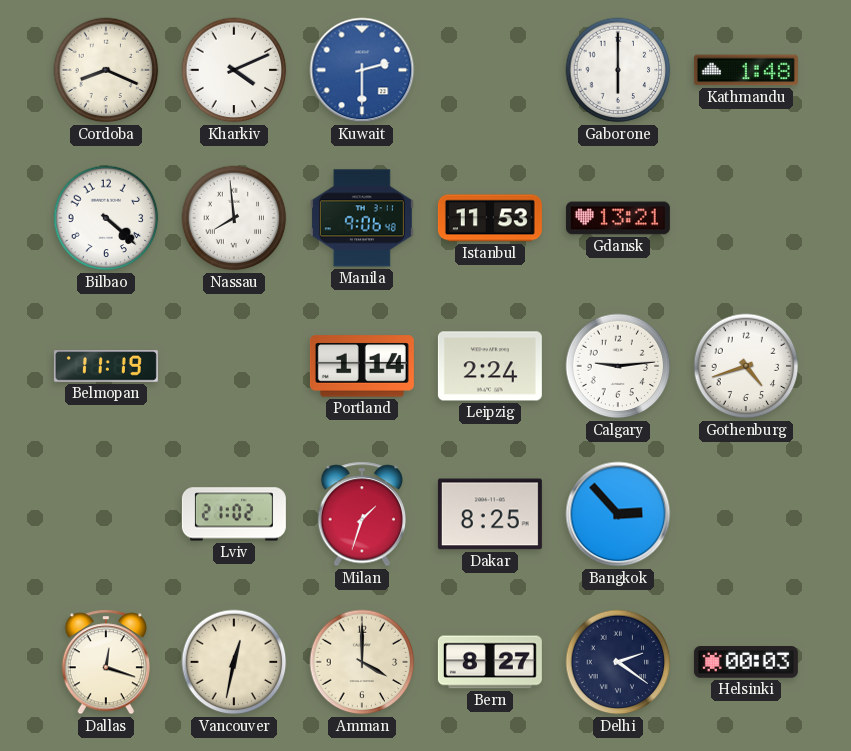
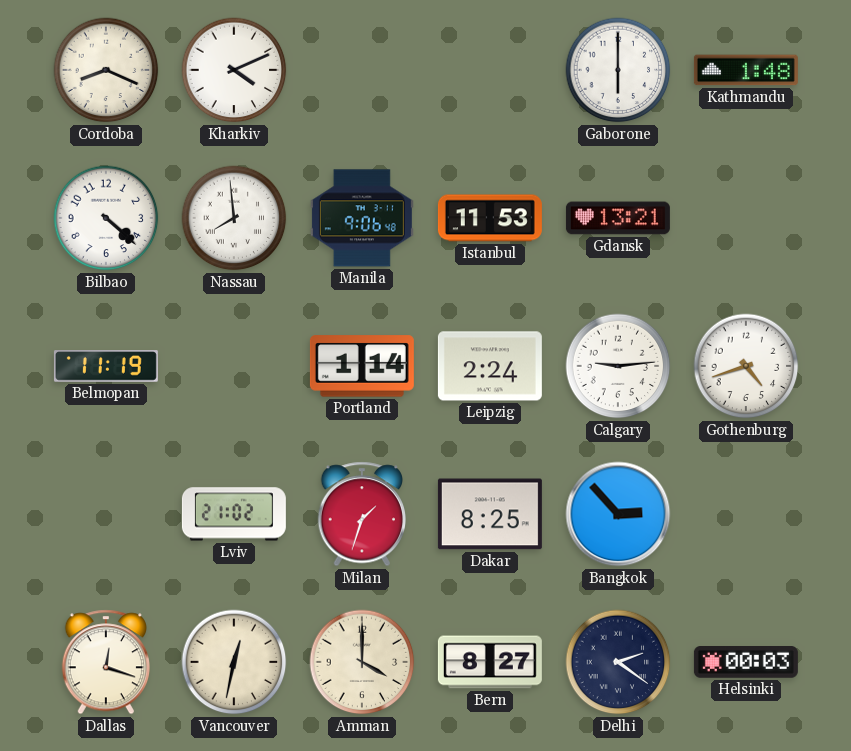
Kuwait: 2:30 -> none (362, 70)
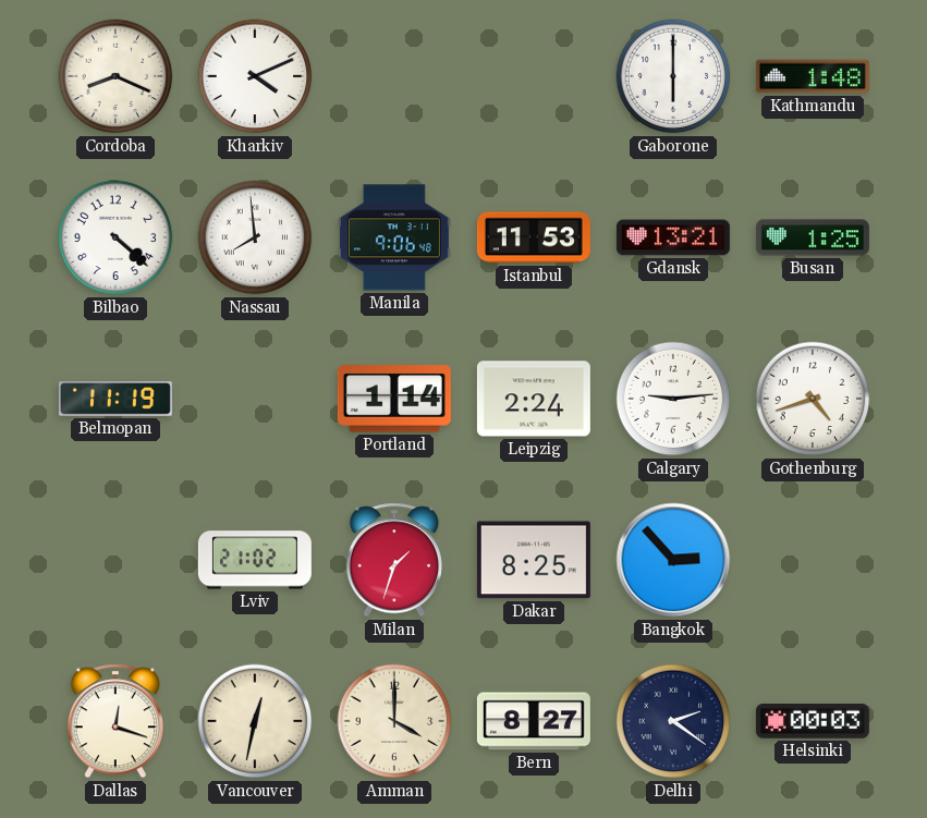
Busan: none -> 1:25 (813, 237)
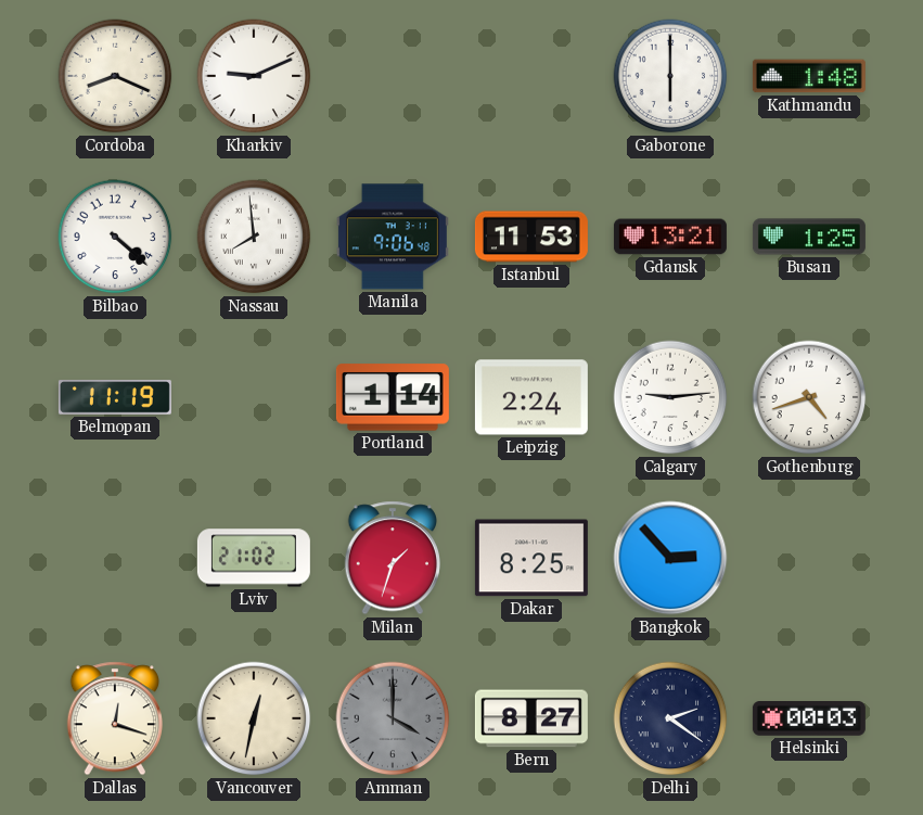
Kharkiv: 4:11 -> 9:11 (254, 76)
Amman dial: cream -> grey (393, 718)
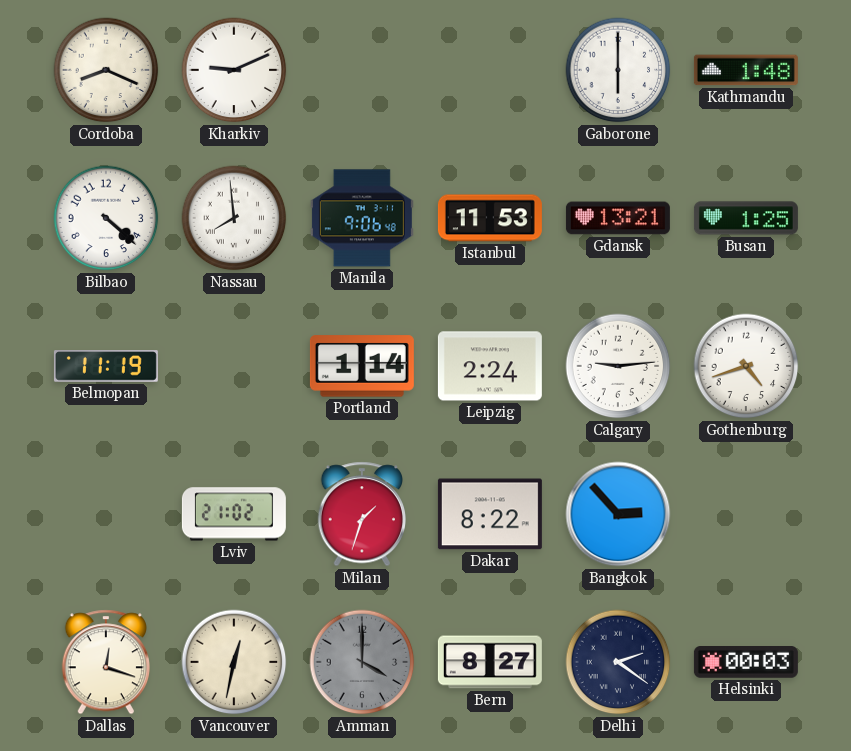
Dakar: 8:25 -> 8:22 (490, 514)
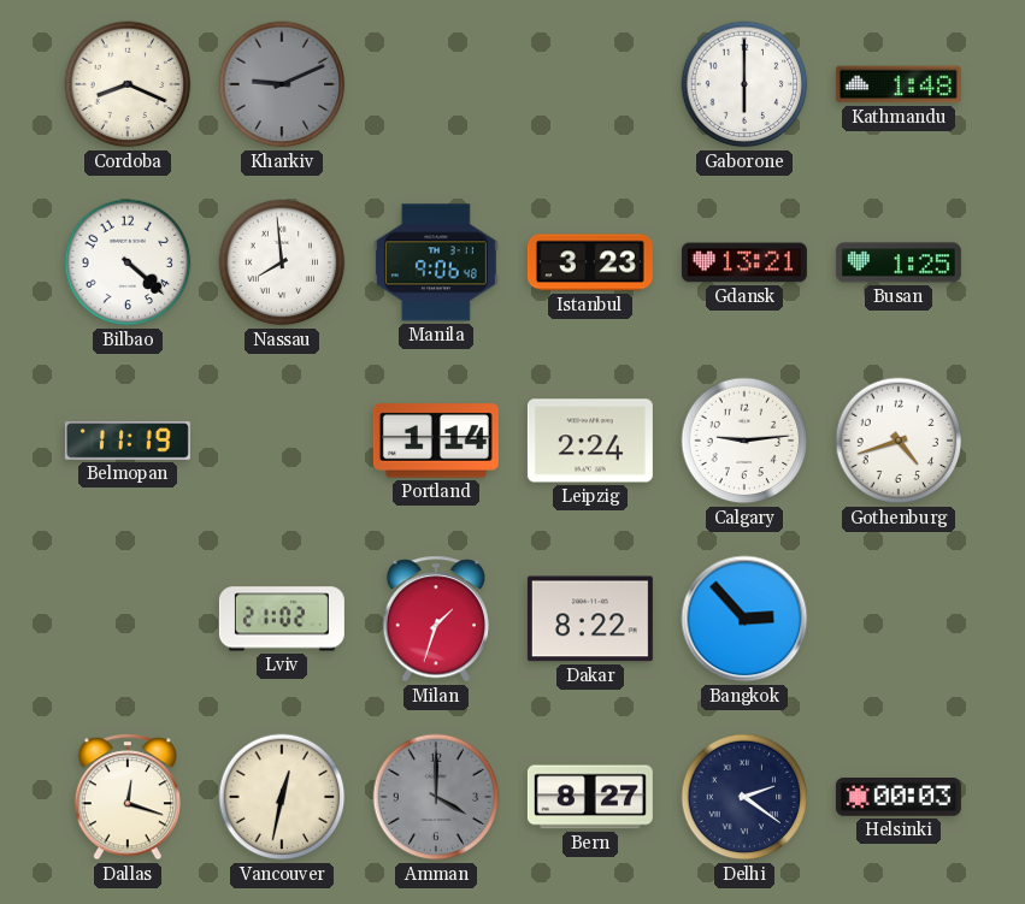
Kharkiv dial: white -> grey (282, 84)
Istanbul: 11:53 -> 3:23 (590, 262)
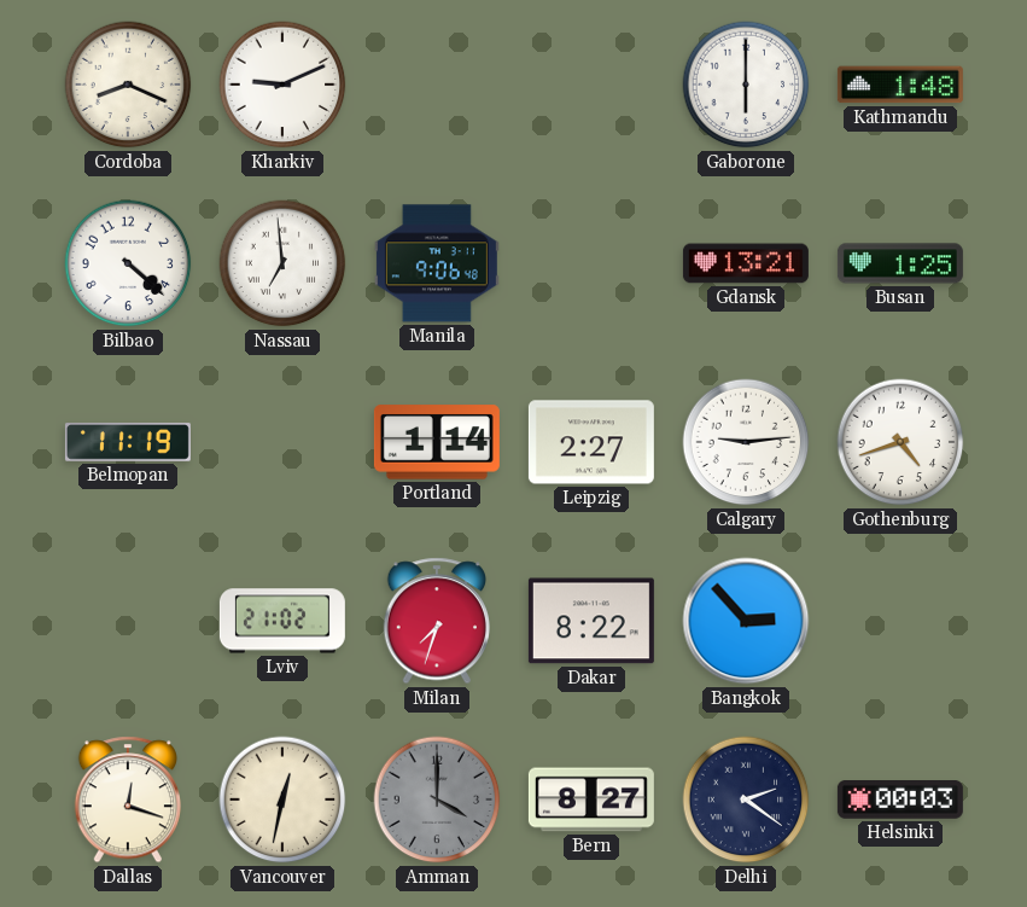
Kharkiv dial: grey -> white (282, 85)
Nassau: 7:59 -> 6:59 (282, 263)
Istanbul: 3:23 -> none (590, 262)
Leipzig: 2:24 -> 2:27 (591, 442)
Milan: 1:33 -> 7:33 (436, 621)
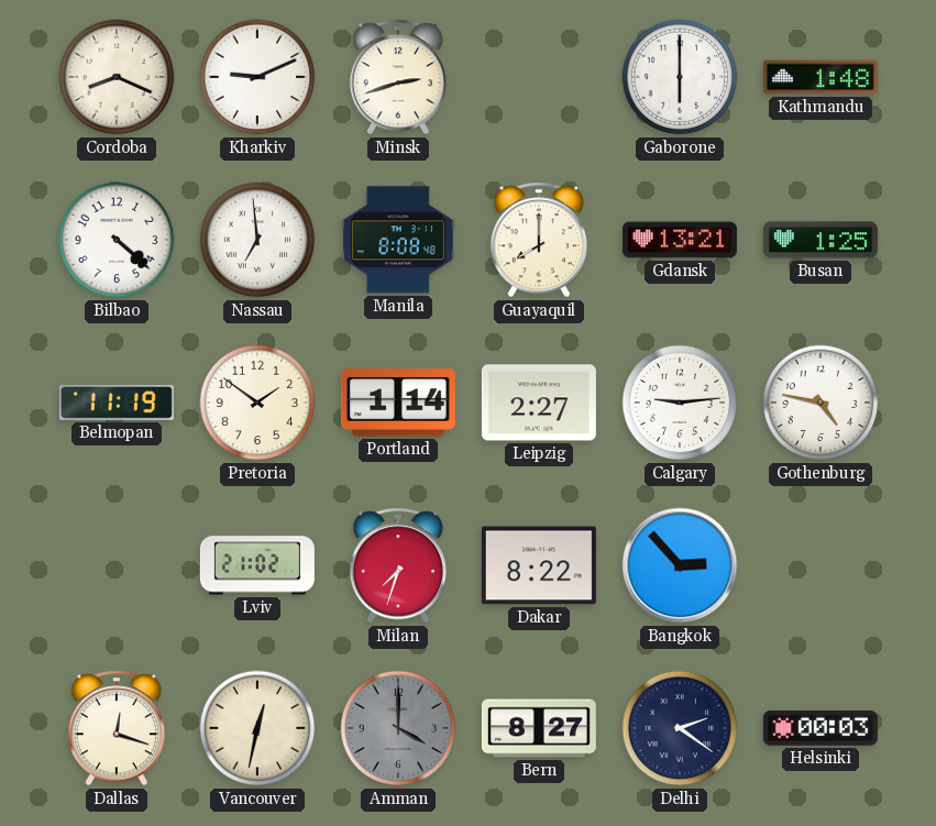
Minsk: none -> 2:42 (397, 77)
Manila: 9:06 -> 8:08 (398, 240)
Guayaquil: none -> 8:00 (538, 240)
Pretoria: none -> 1:51 (257, 403)
Gothenburg: 4:42 -> 4:47 (821, 403)
